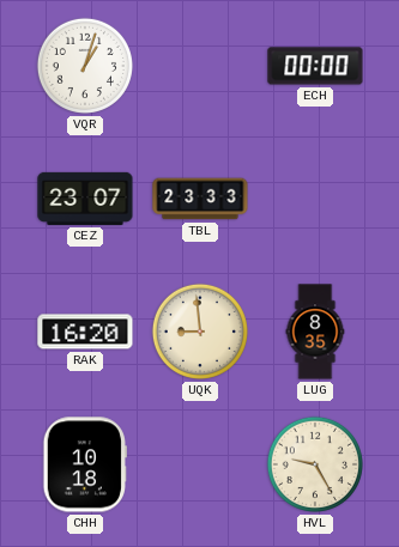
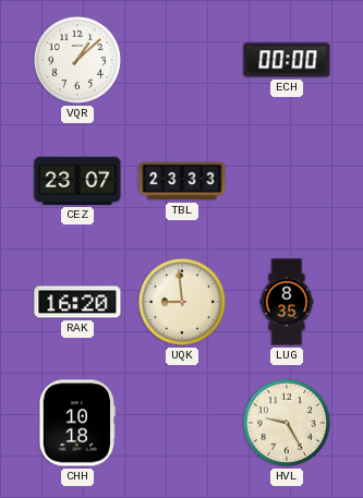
VQR: 1:03 -> 1:08 (77, 60)
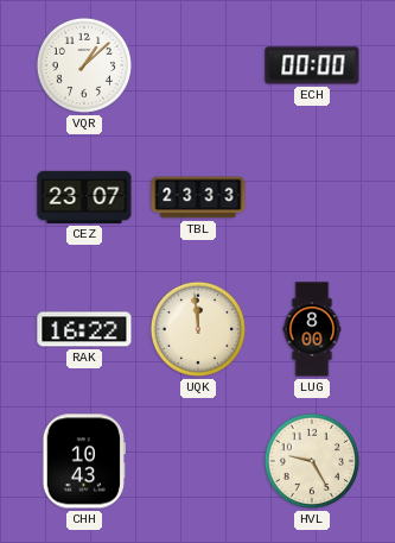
RAK: 16:20 -> 16:22 (84, 329)
UQK: 8:59 -> 11:59 (198, 329)
LUG: 8:35 -> 8:00 (312, 329)
CHH: 10:18 -> 10:43 (83, 461)
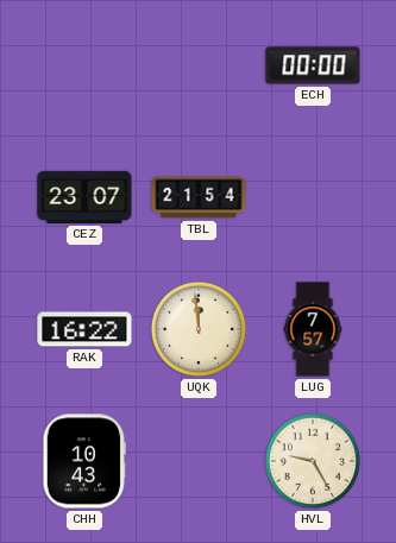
VQR: 1:08 -> none (84, 65)
TBL: 23:33 -> 21:54 (199, 197)
LUG: 8:00 -> 7:57 (313, 329)
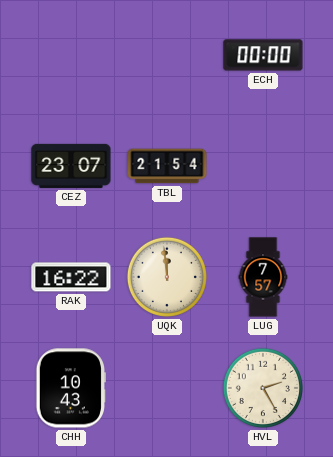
HVL: 9:25 -> 2:25 (263, 388)
